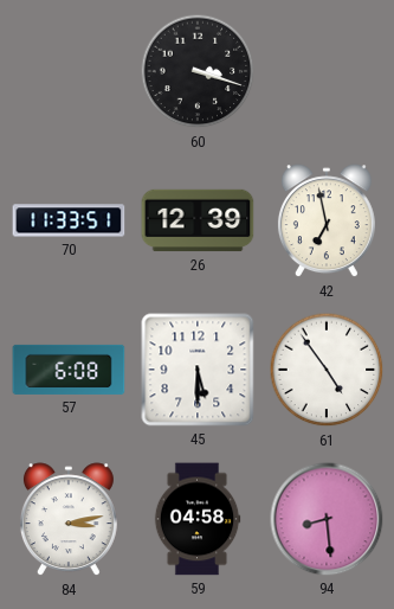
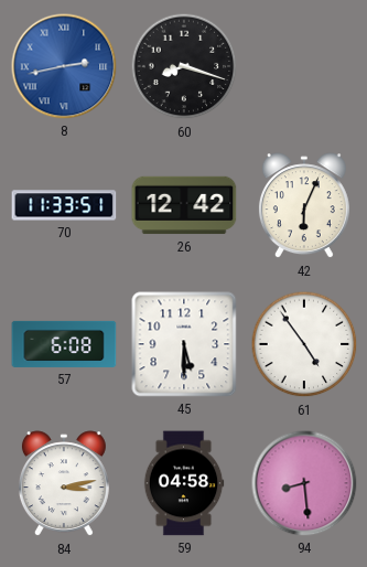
8: none -> 2:43 (64, 66)
60: 3:18 -> 8:18 (184, 66)
26: 12:39 -> 12:42 (184, 205)
42: 6:58 -> 6:04 (304, 206)
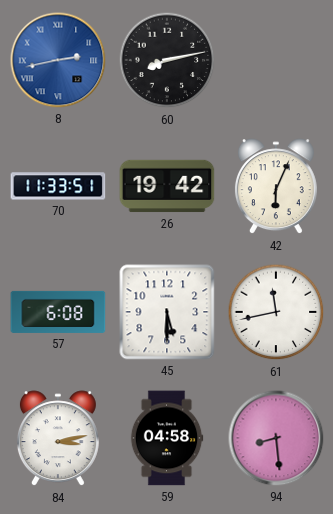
60: 8:18 -> 8:13 (167, 60)
26: 12:42 -> 19:42 (167, 186)
61: 4:54 -> 11:43 (276, 312)
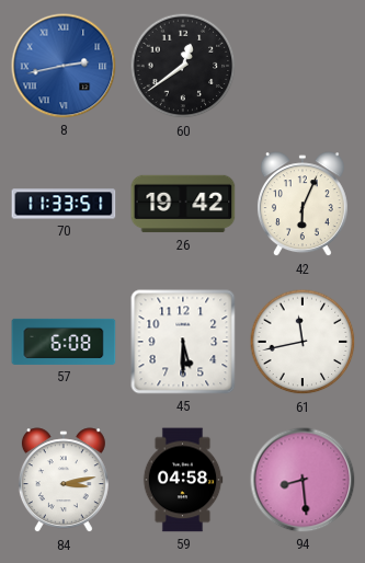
60: 8:13 -> 12:39 (183, 66)
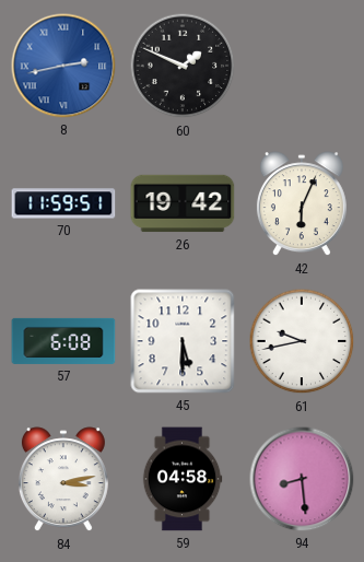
60: 12:39 -> 1:49 (183, 66)
70: 11:33 -> 11:59 (63, 203)
61: 11:43 -> 9:43 (302, 341)
